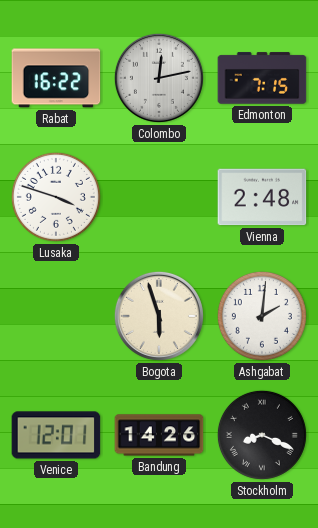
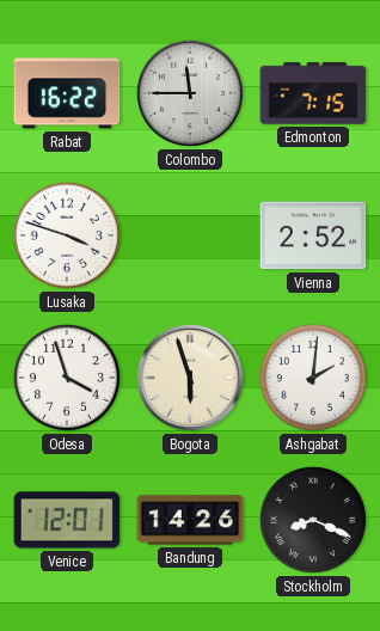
Colombo: 12:13 -> 11:45 (190, 93)
Vienna: 2:48 -> 2:52 (313, 235)
Odesa: none -> 3:57 (67, 378)
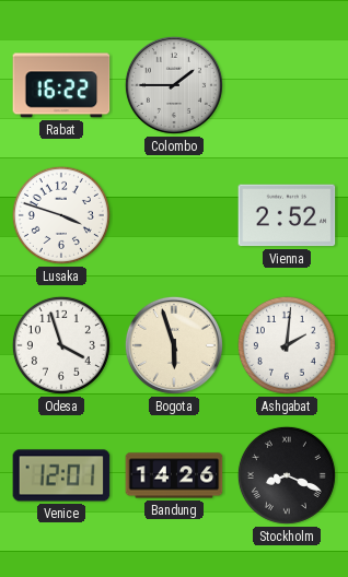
Colombo: 11:45 -> 1:45 (174, 85)
Edmonton: 7:15 -> none (313, 93)
